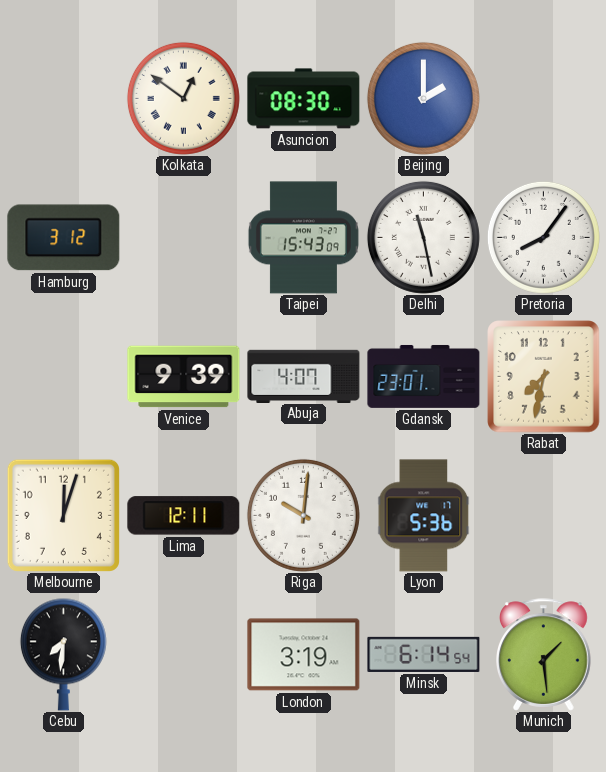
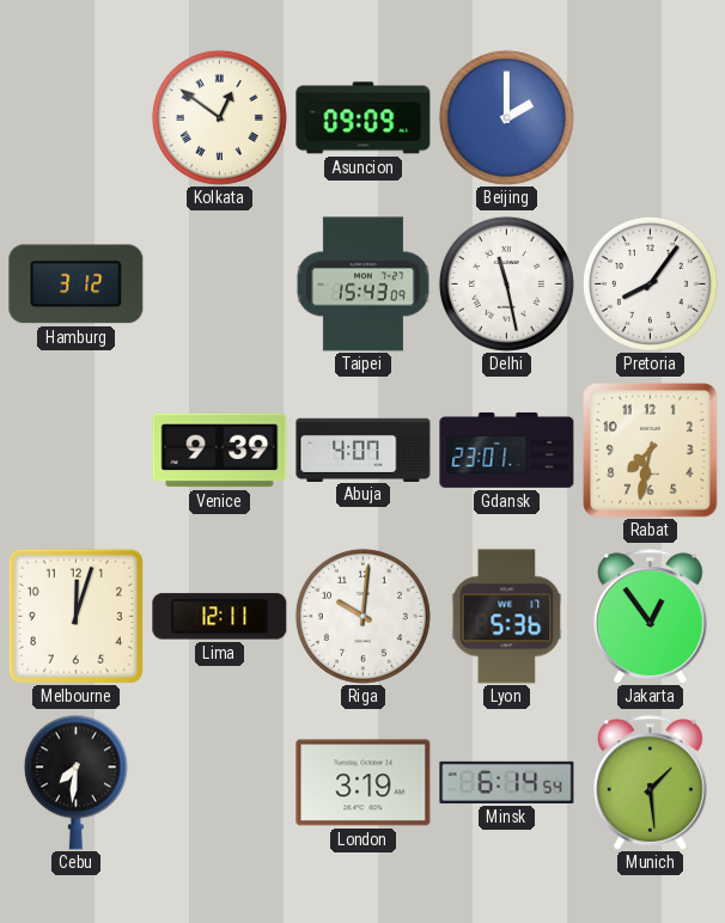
Asuncion: 08:30 -> 09:09 (364, 118)
Jakarta: none -> 12:54 (651, 617)
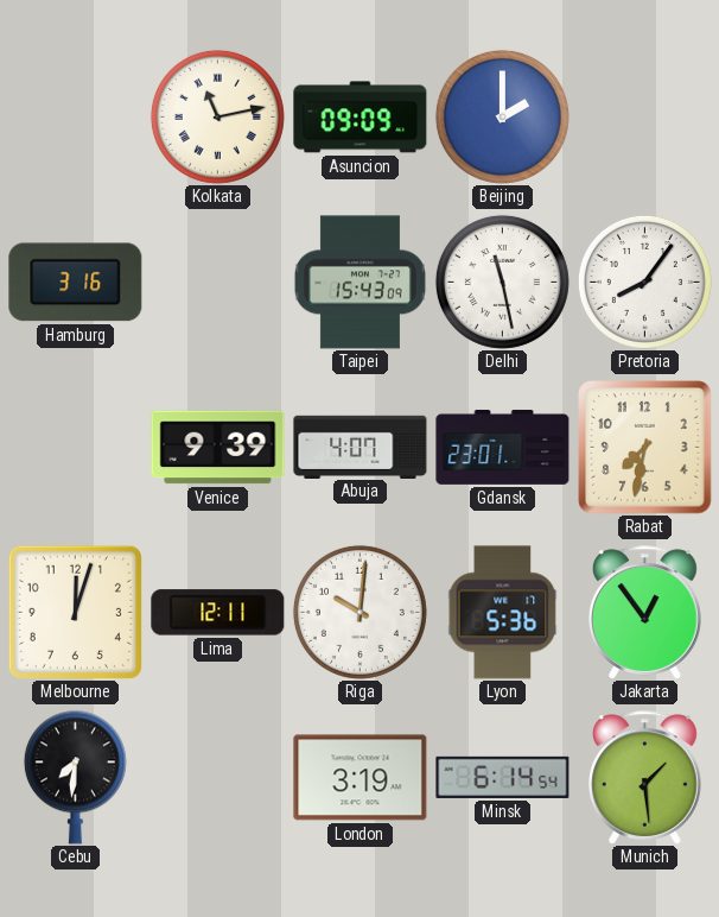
Kolkata: 12:51 -> 11:13 (217, 116)
Hamburg: 3:12 -> 3:16 (76, 283)
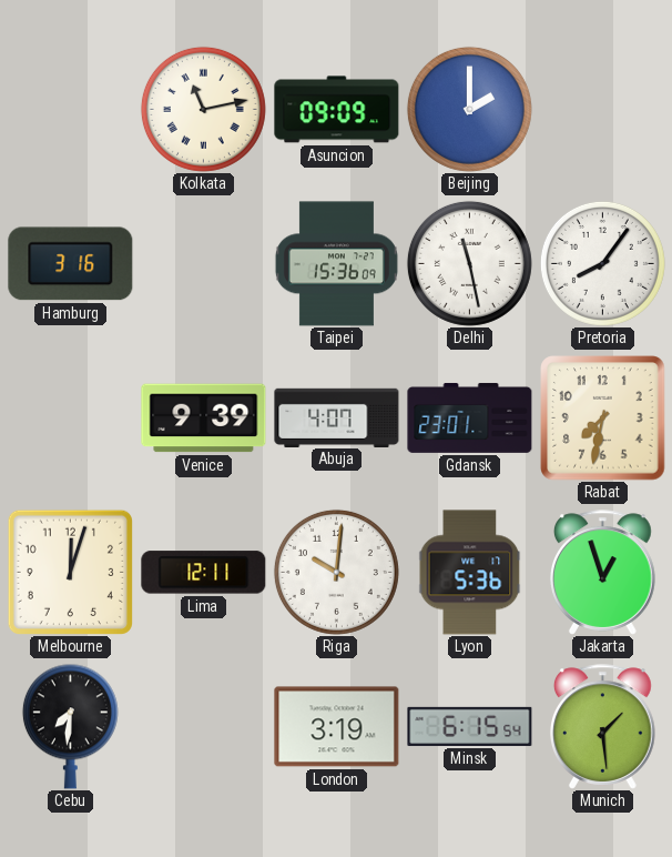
Taipei: 15:43 -> 15:36 (336, 264)
Jakarta: 12:54 -> 12:57 (603, 573)
Minsk: 6:14 -> 6:15 (470, 726)
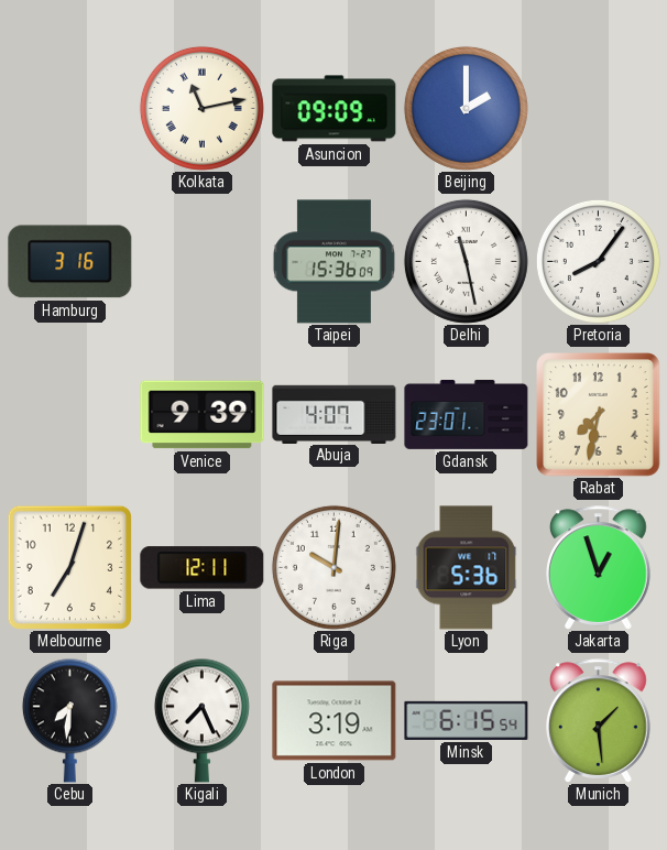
Melbourne: 12:03 -> 7:03 (69, 567)
Kigali: none -> 7:26 (201, 720)
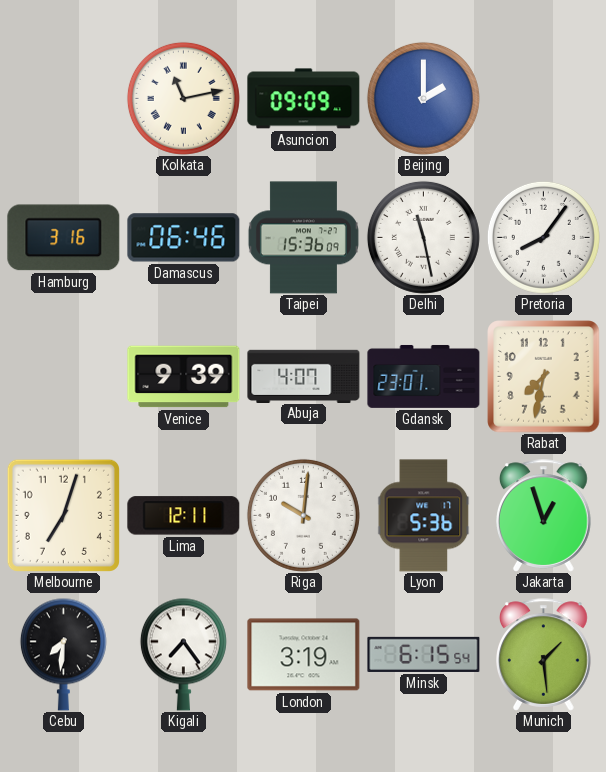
Damascus: none -> 06:46 (184, 238)
Kigali: 7:26 -> 7:24 (183, 654)
